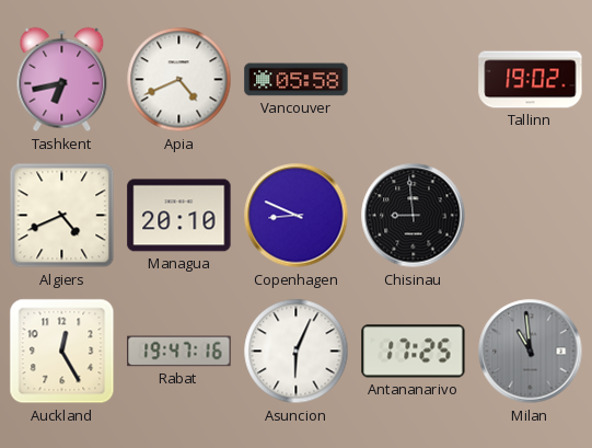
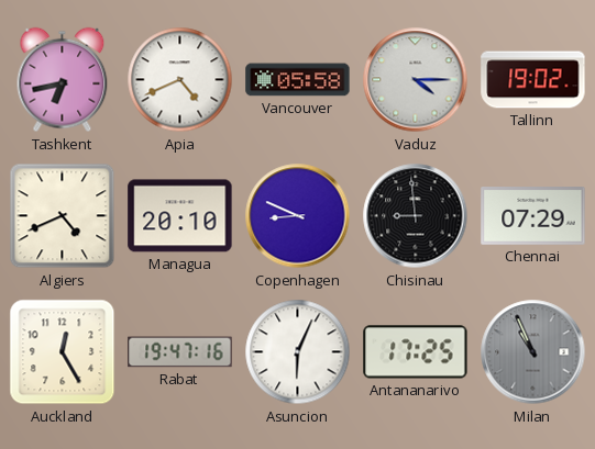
Vaduz: none -> 4:15 (416, 80)
Chennai: none -> 07:29 (533, 216)
Milan: 10:59 -> 10:56 (533, 352)
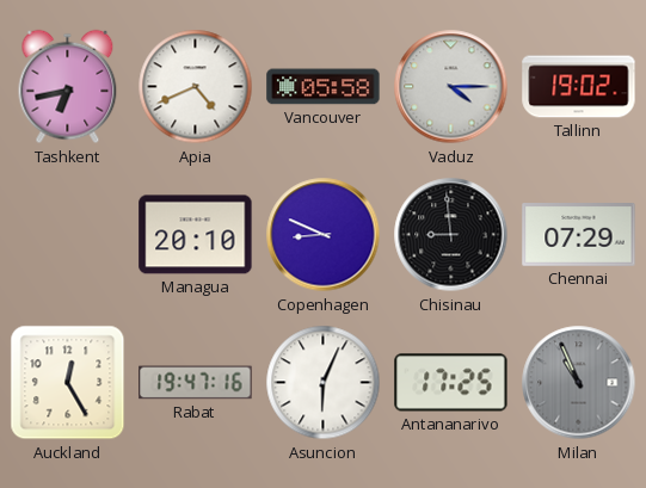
Algiers: 4:41 -> none (63, 216)
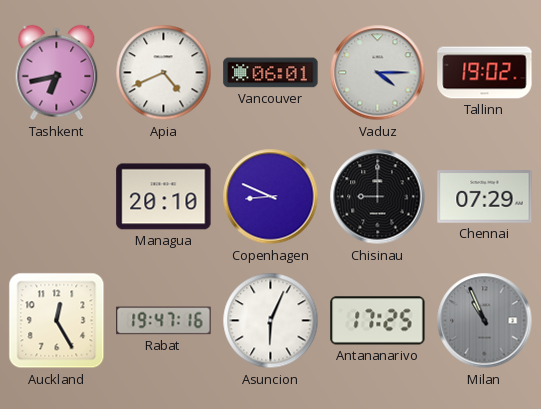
Vancouver: 05:58 -> 06:01 (271, 73)
Chisinau: 8:59 -> 9:00 (378, 197)
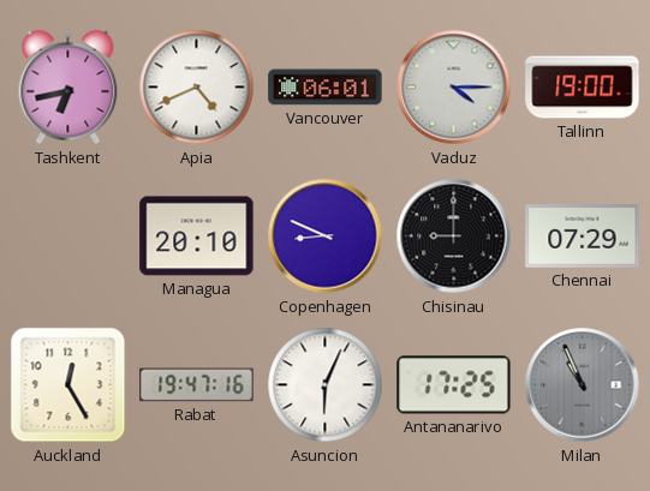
Tallinn: 19:02 -> 19:00 (583, 88)
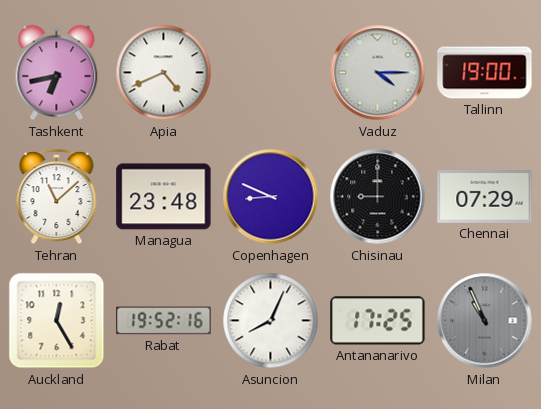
Vancouver: 06:01 -> none (326, 88)
Tehran: none -> 11:08 (57, 197)
Managua: 20:10 -> 23:48 (164, 197)
Rabat: 19:47 -> 19:52 (164, 321)
Asuncion: 6:04 -> 8:04 (271, 321)
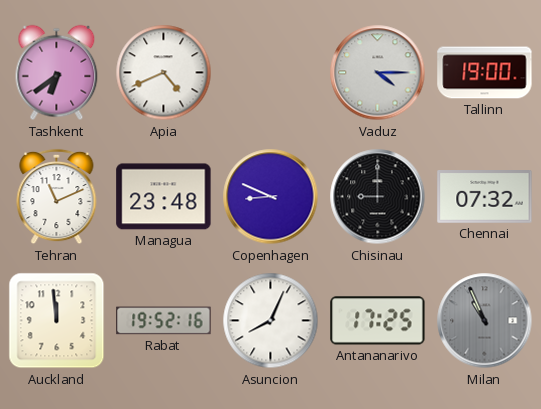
Tashkent: 6:43 -> 6:39 (57, 73)
Tehran: 11:08 -> 11:11 (57, 197)
Chennai: 07:29 -> 07:32 (485, 197)
Auckland: 12:25 -> 11:59 (57, 321)
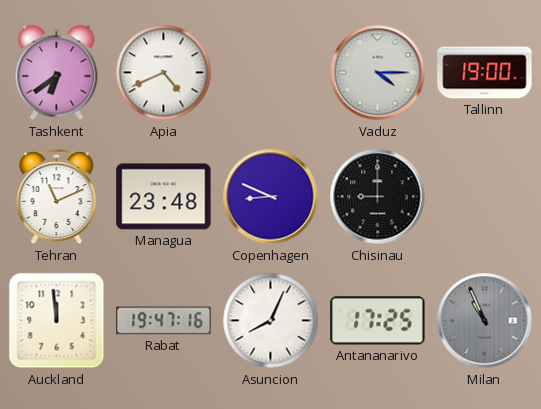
Chennai: 07:32 -> none (485, 197)
Rabat: 19:52 -> 19:47 (164, 321)
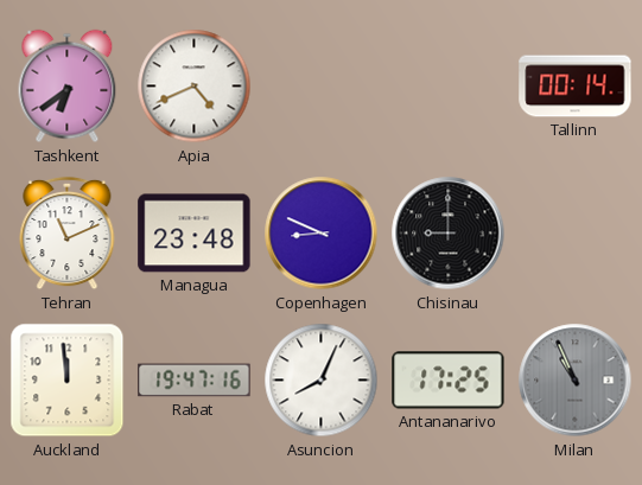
Vaduz: 4:15 -> none (378, 73)
Tallinn: 19:00 -> 00:14 (576, 87)
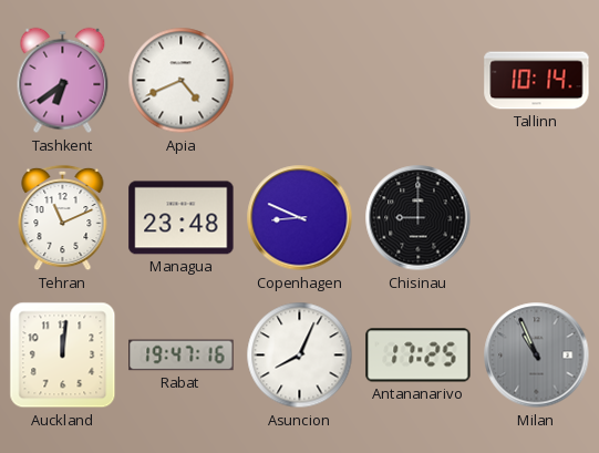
Tallinn: 00:14 -> 10:14 (537, 81)
Auckland: 11:59 -> 12:01 (63, 356)
